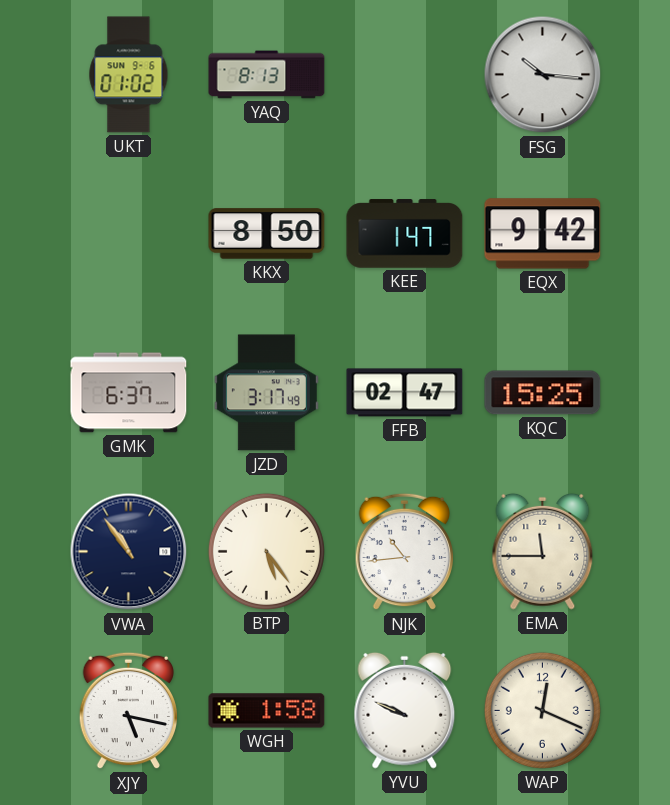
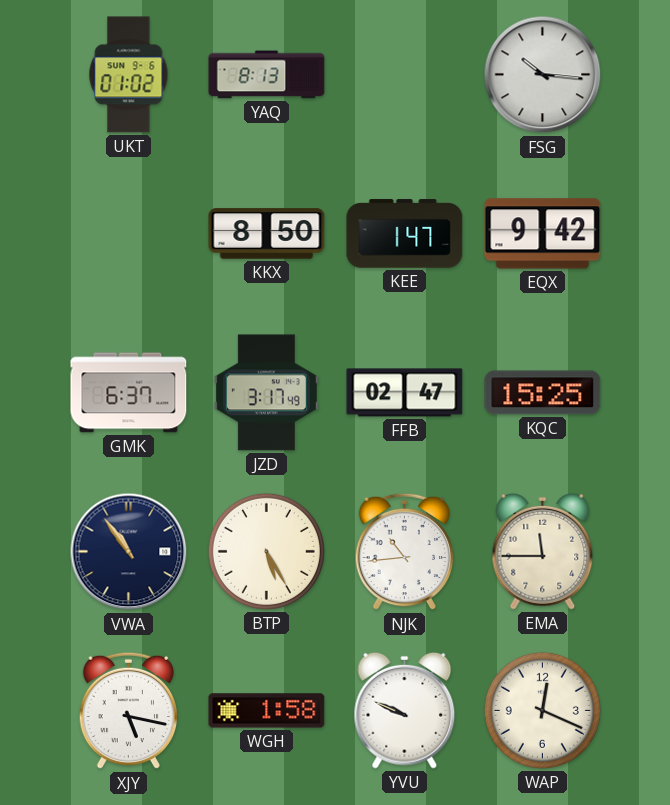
BTP: 5:24 -> 5:25 (266, 551)
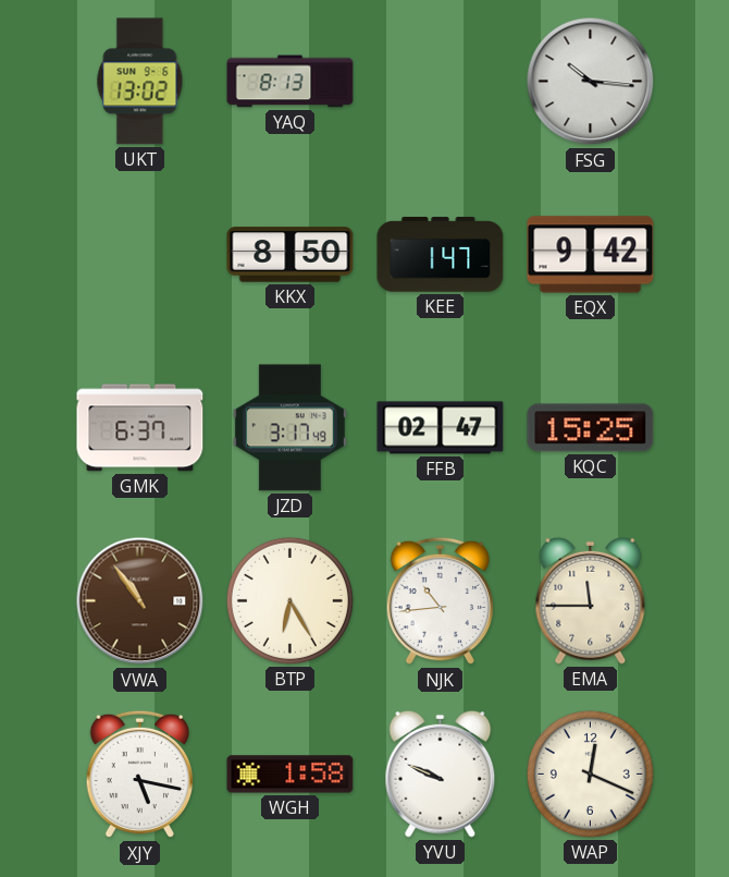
UKT: 01:02 -> 13:02 (140, 82)
VWA dial: navy -> brown (140, 601)
BTP: 5:25 -> 6:25 (289, 600)
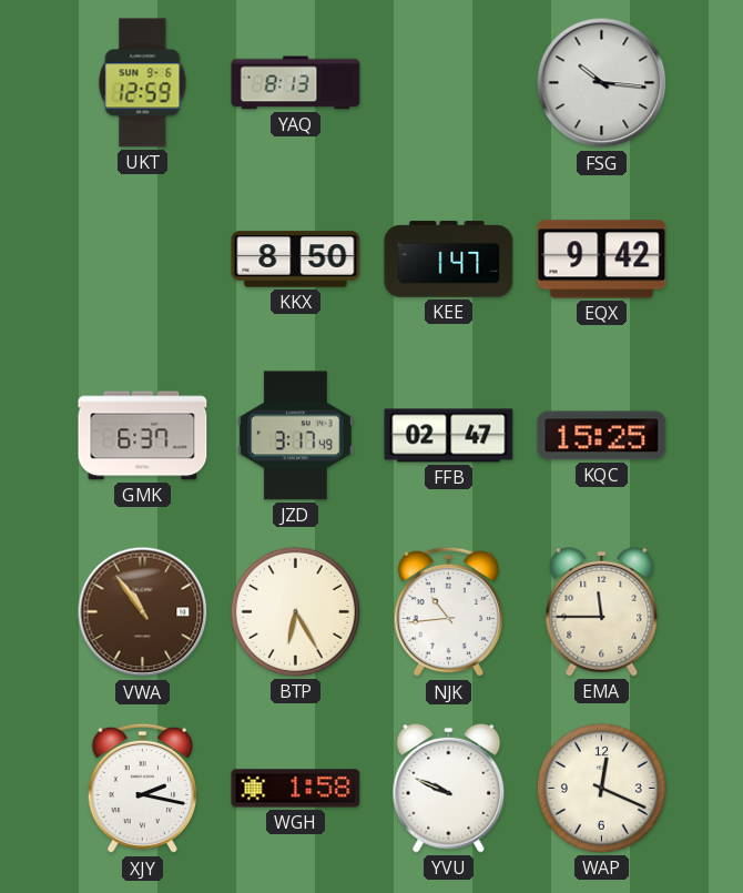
UKT: 13:02 -> 12:59 (143, 83)
XJY: 5:17 -> 2:17 (143, 789)
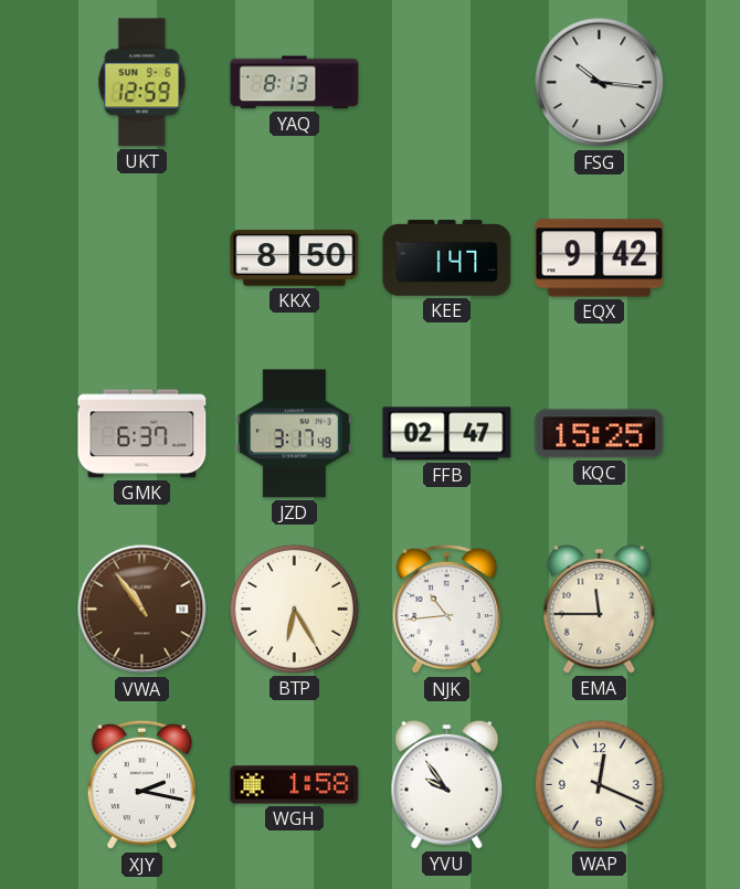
YVU: 9:49 -> 9:54 (447, 784)
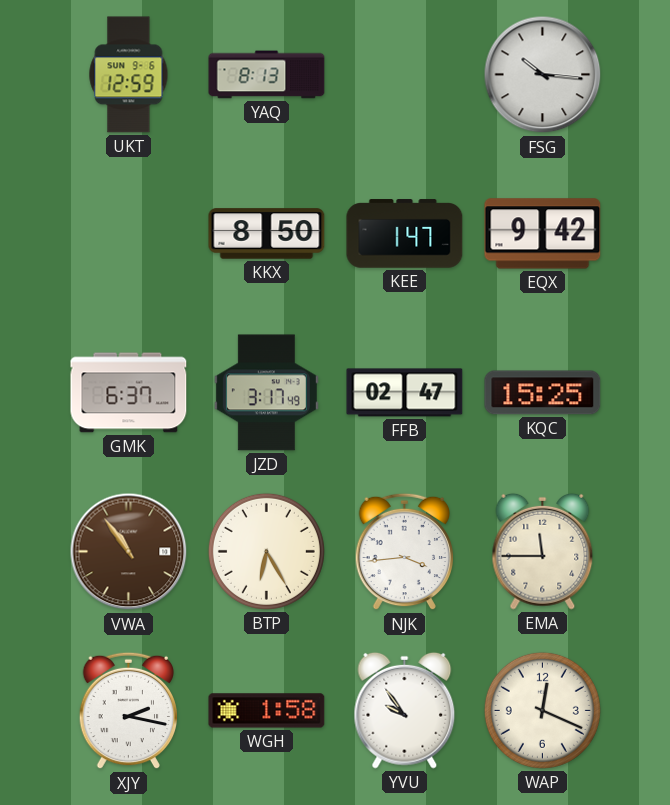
NJK: 10:44 -> 3:44 (405, 552)
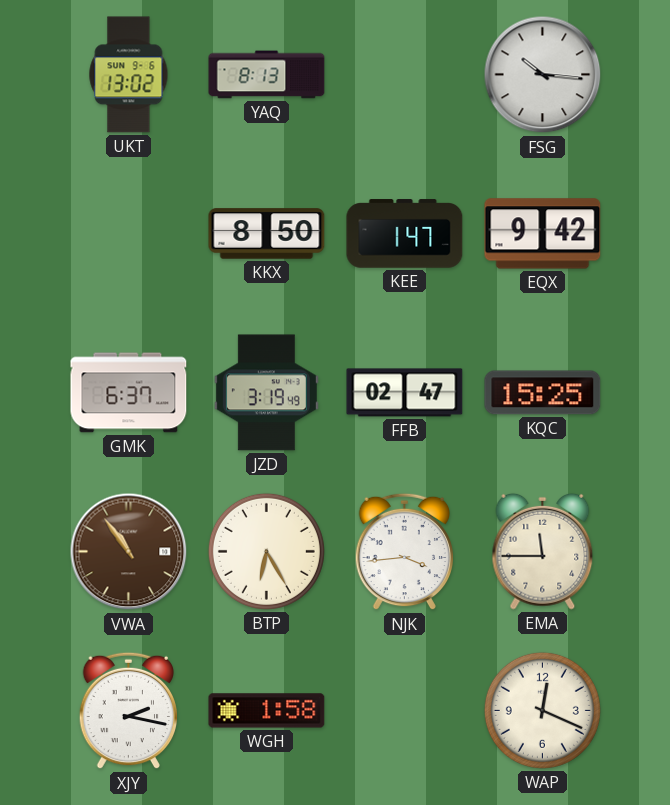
UKT: 12:59 -> 13:02 (129, 75)
JZD: 3:17 -> 3:19 (266, 393)
YVU: 9:54 -> none (405, 710)
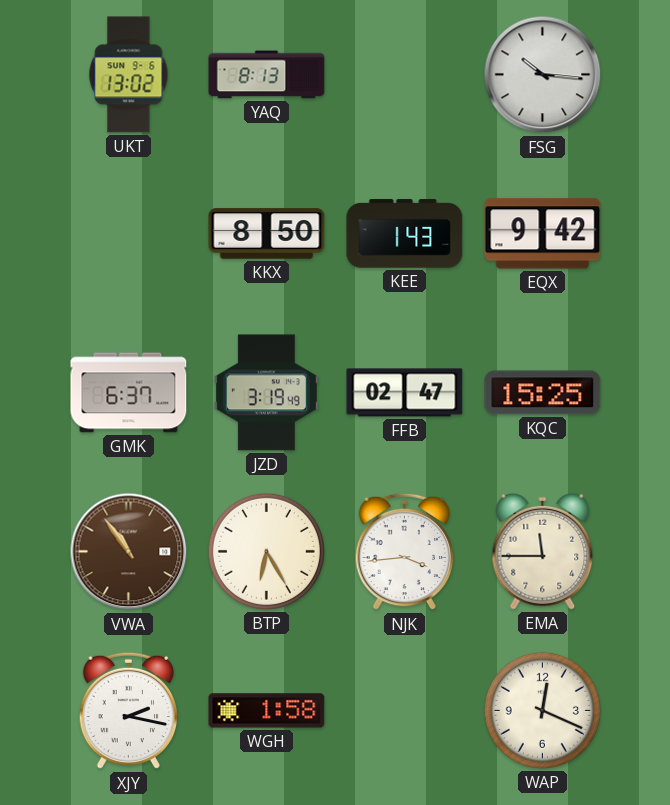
KEE: 1:47 -> 1:43 (405, 234)
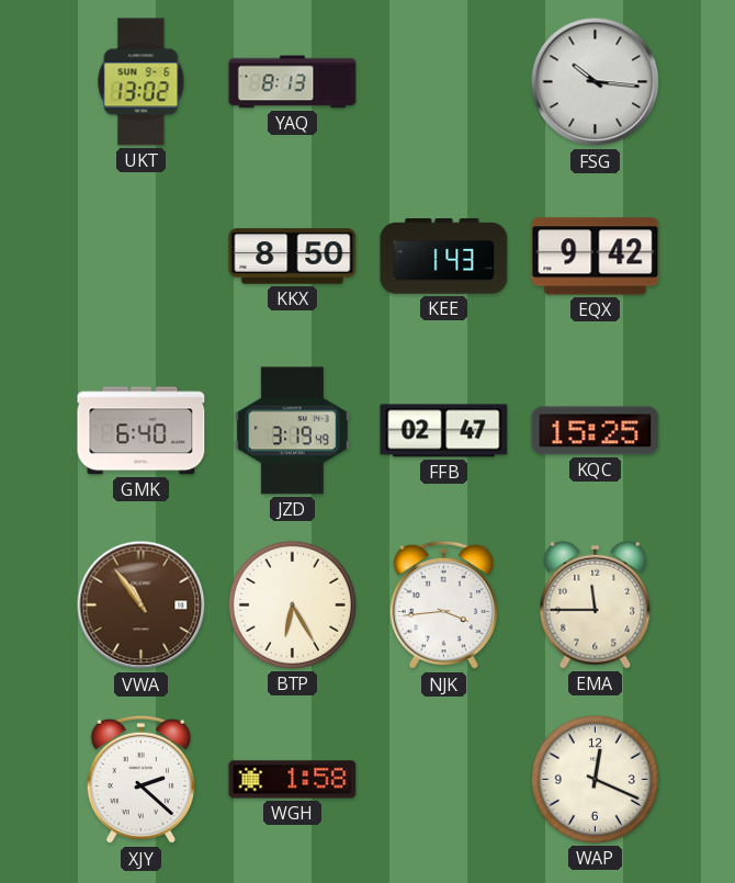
GMK: 6:37 -> 6:40 (142, 431)
XJY: 2:17 -> 2:22 (142, 780)
